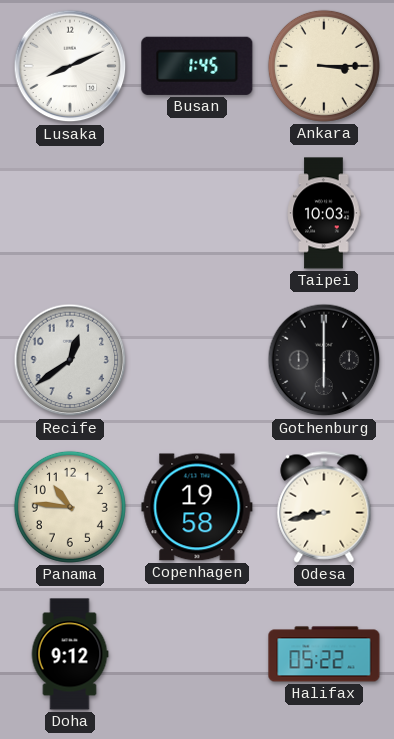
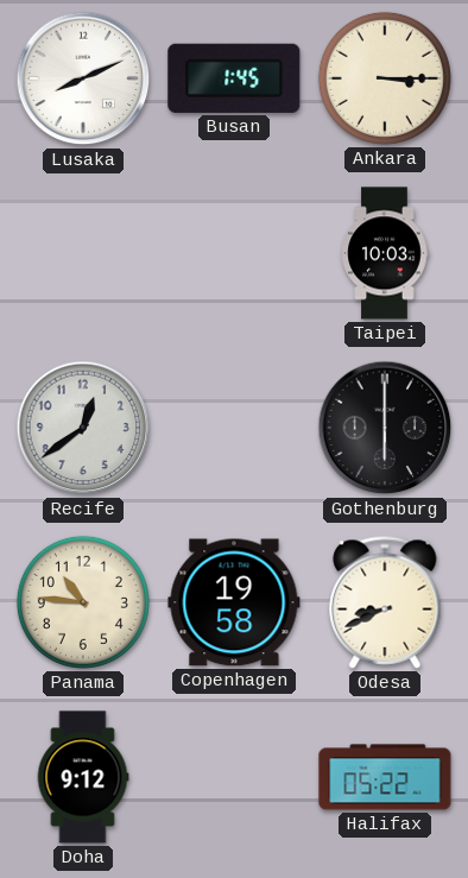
Odesa: 8:43 -> 8:41 (385, 602)
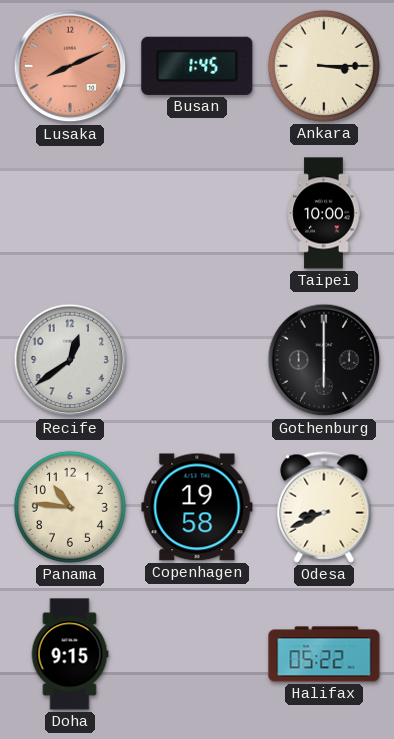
Lusaka dial: white -> salmon (70, 66)
Taipei: 10:03 -> 10:00 (324, 213)
Doha: 9:12 -> 9:15 (70, 654)
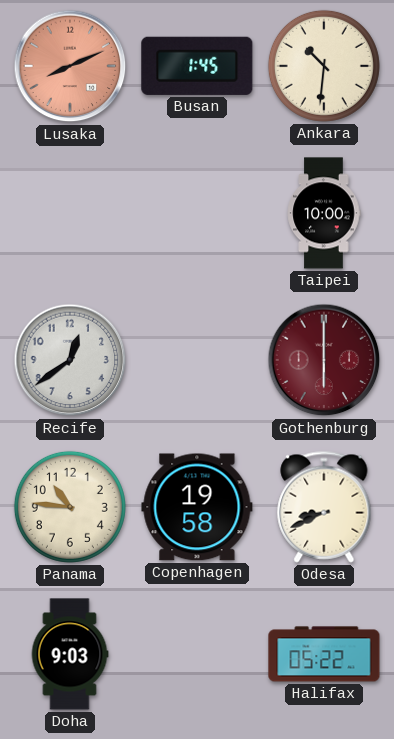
Ankara: 3:15 -> 10:31 (324, 66)
Gothenburg dial: black -> burgundy (324, 360)
Doha: 9:15 -> 9:03 (70, 654)
